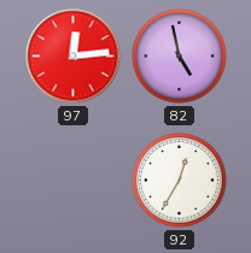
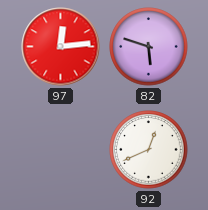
82: 4:58 -> 5:48 (149, 47)
92: 12:35 -> 12:41 (149, 150)
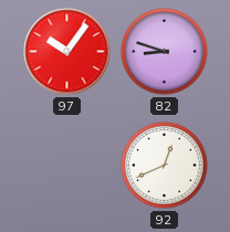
97: 12:14 -> 10:06 (67, 52)
82: 5:48 -> 8:48 (165, 52)
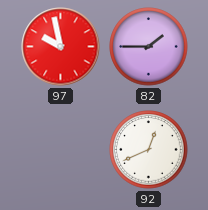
97: 10:06 -> 9:58 (61, 47)
82: 8:48 -> 1:45 (149, 47)
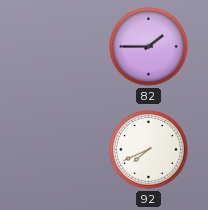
97: 9:58 -> none (61, 47)
92: 12:41 -> 7:41 (149, 150)
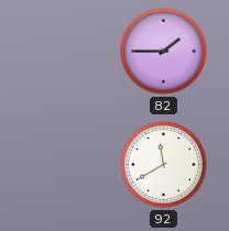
92: 7:41 -> 11:40 (164, 165)
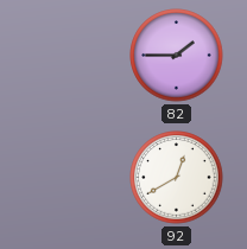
92: 11:40 -> 12:40 (177, 178)
